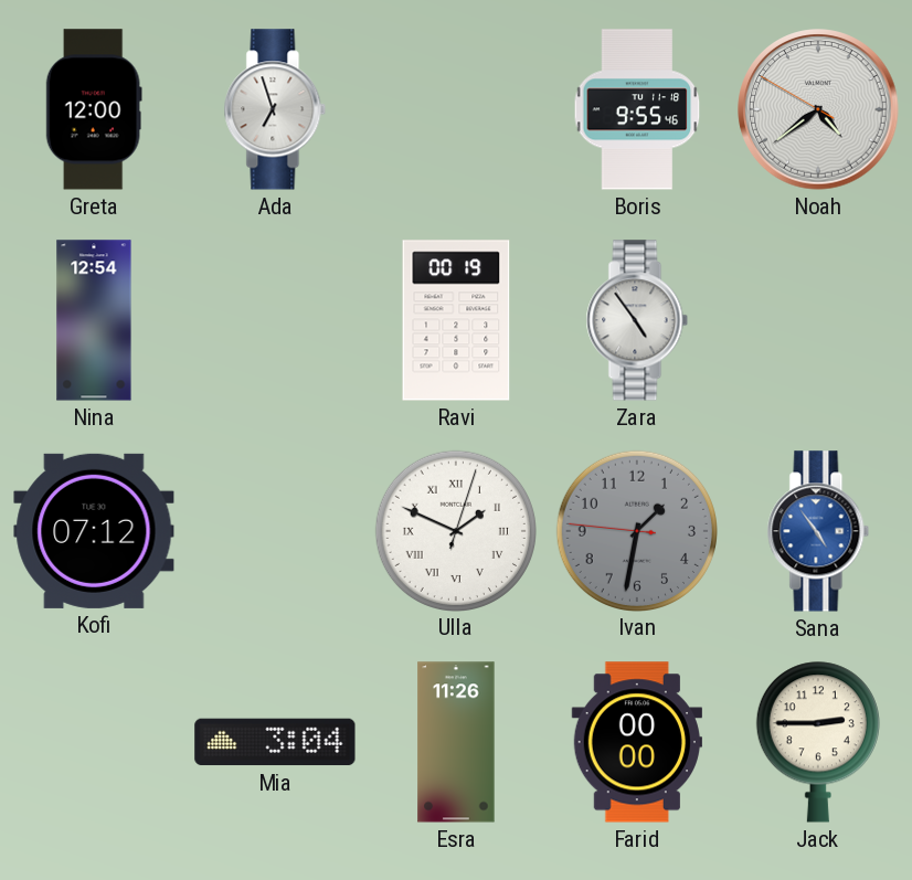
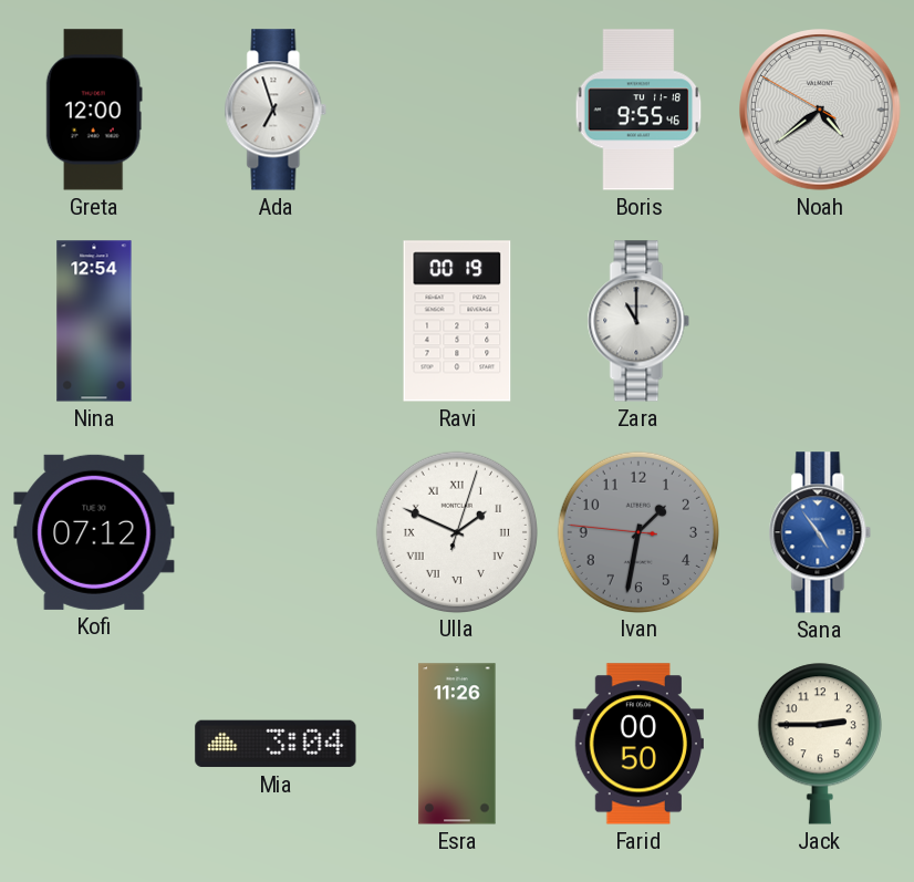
Zara: 4:54 -> 11:00 (638, 321)
Farid: 00:00 -> 00:50 (637, 744)
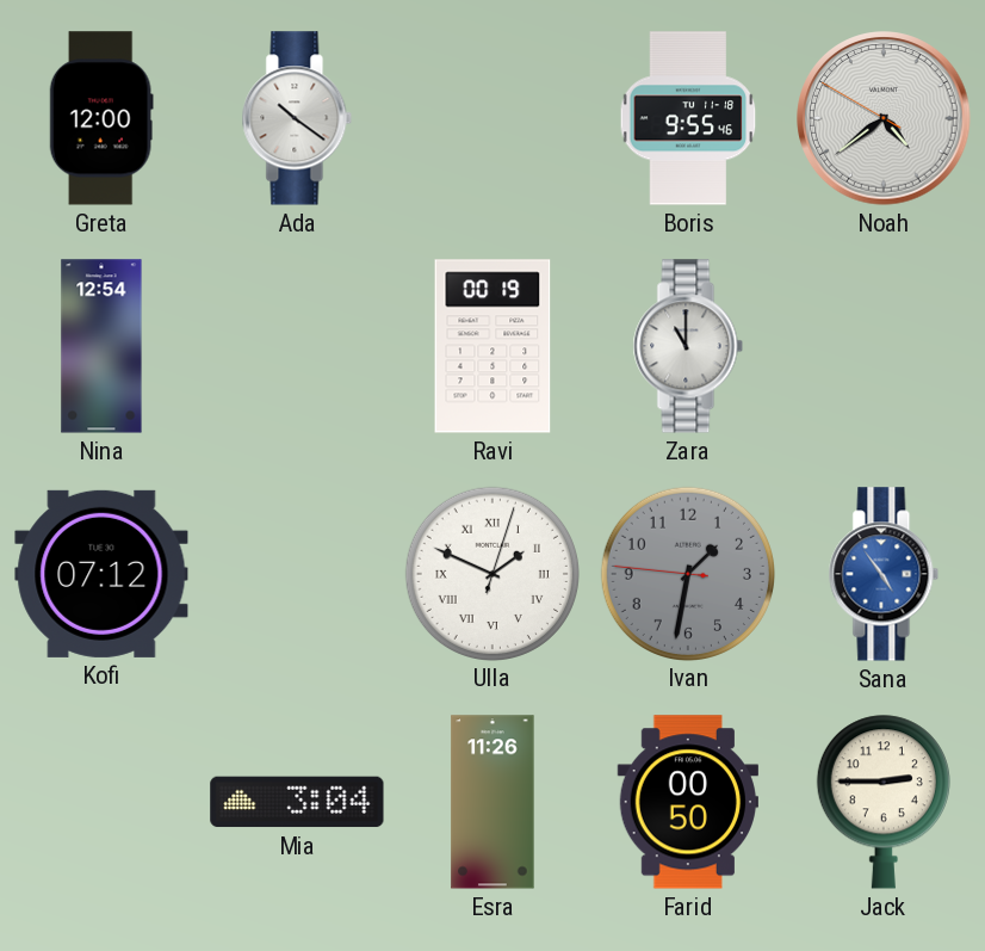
Ada: 6:57 -> 10:21 (297, 118)
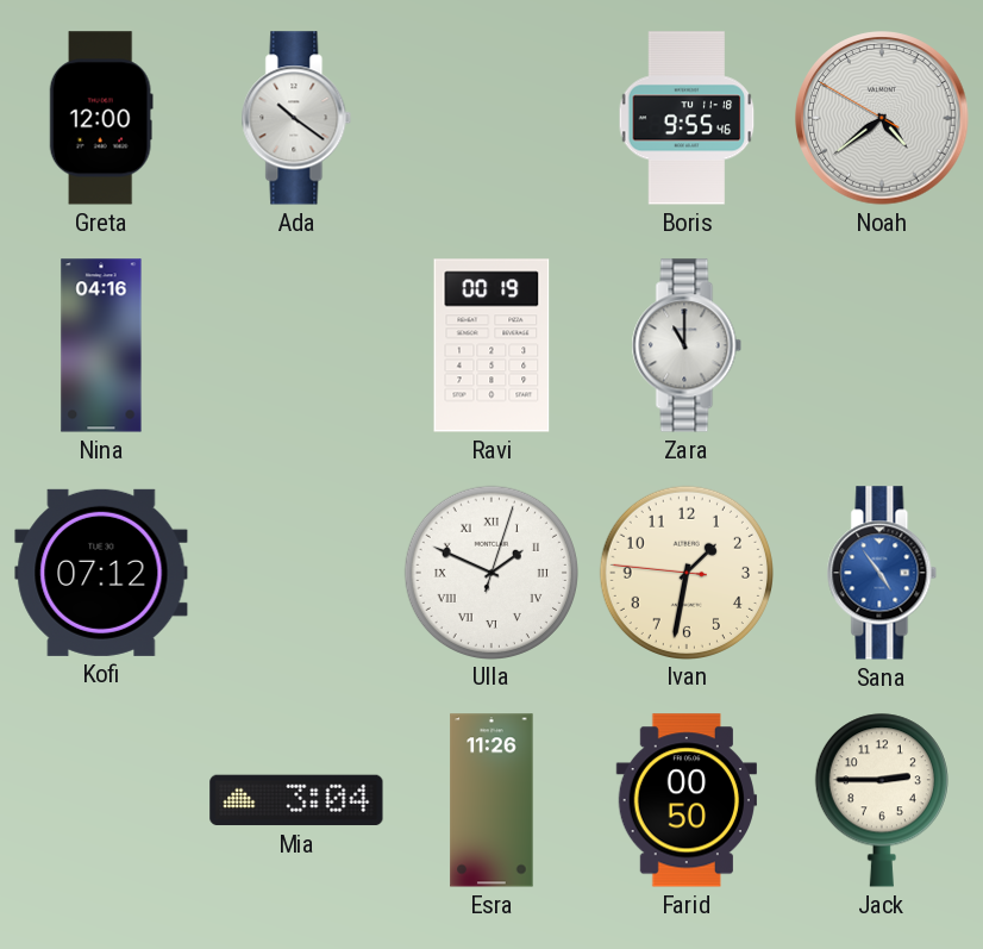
Nina: 12:54 -> 04:16 (101, 345)
Ivan dial: grey -> cream (685, 572)
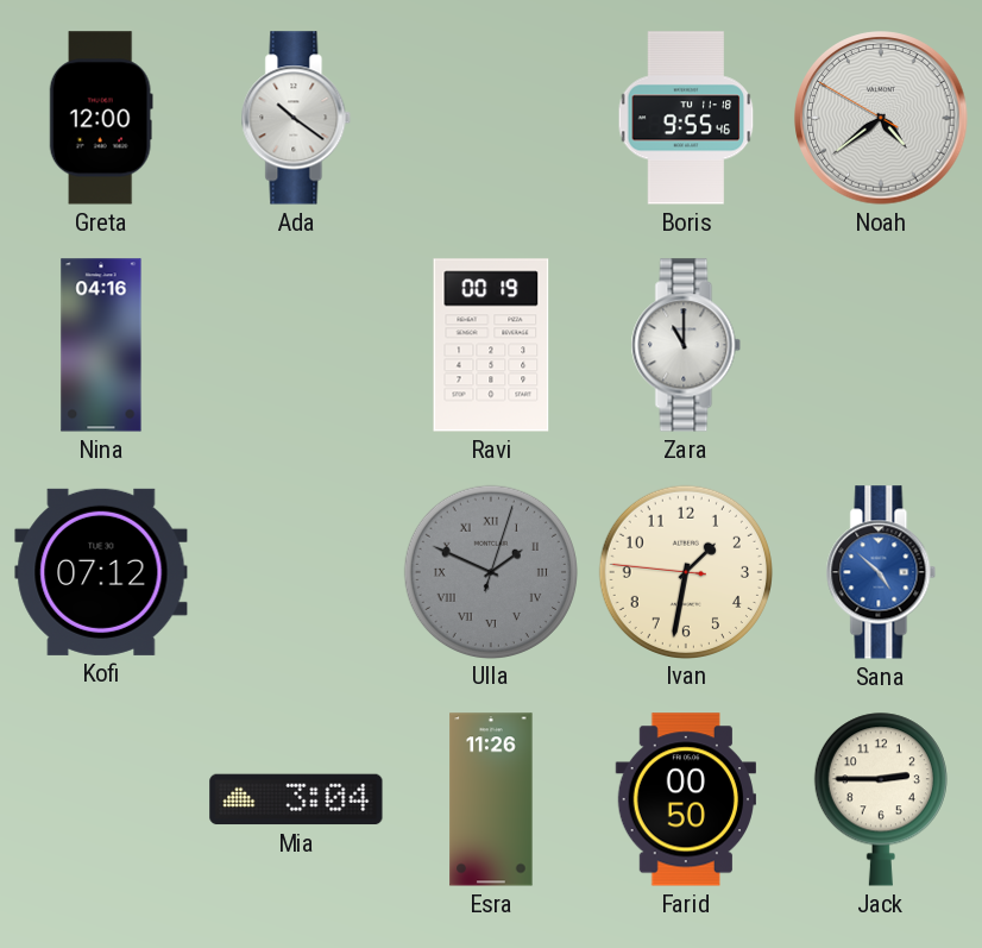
Ulla dial: white -> grey (490, 571)
Sana: 4:54 -> 4:52 (881, 572)
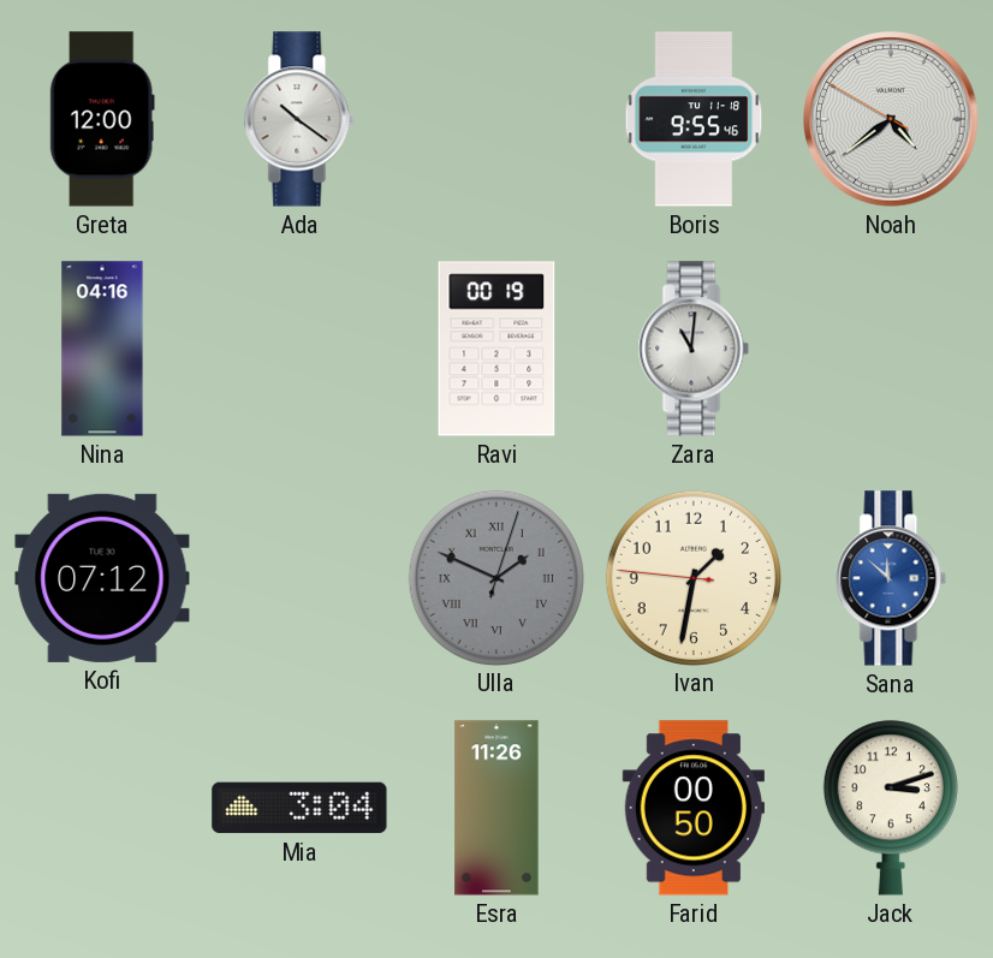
Zara: 11:00 -> 11:01 (694, 349)
Sana: 4:52 -> 11:52 (891, 578)
Jack: 2:45 -> 3:12 (891, 808)
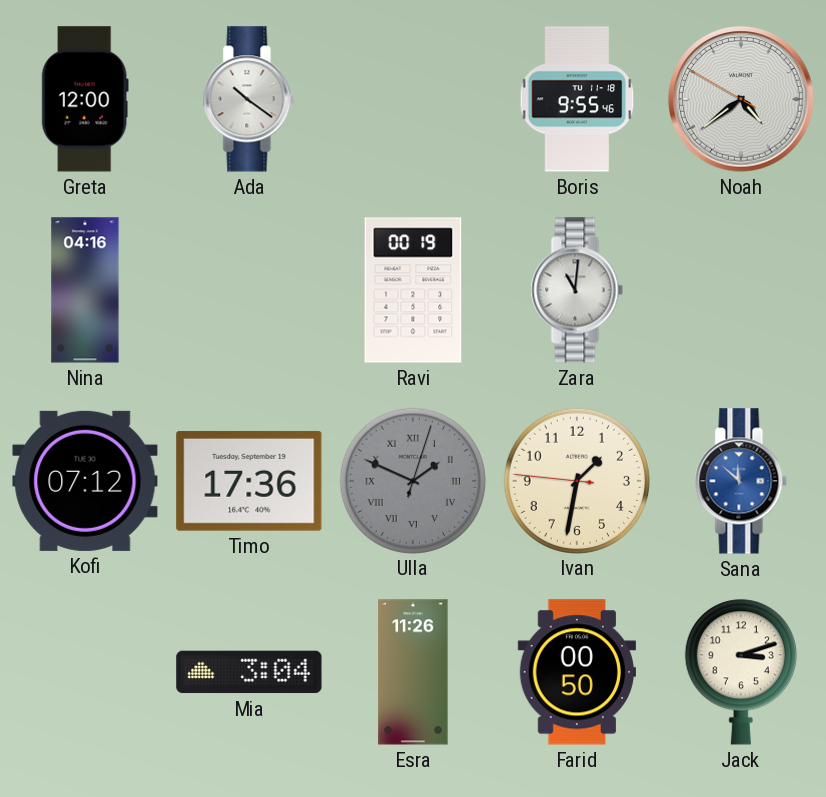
Timo: none -> 17:36 (249, 481)
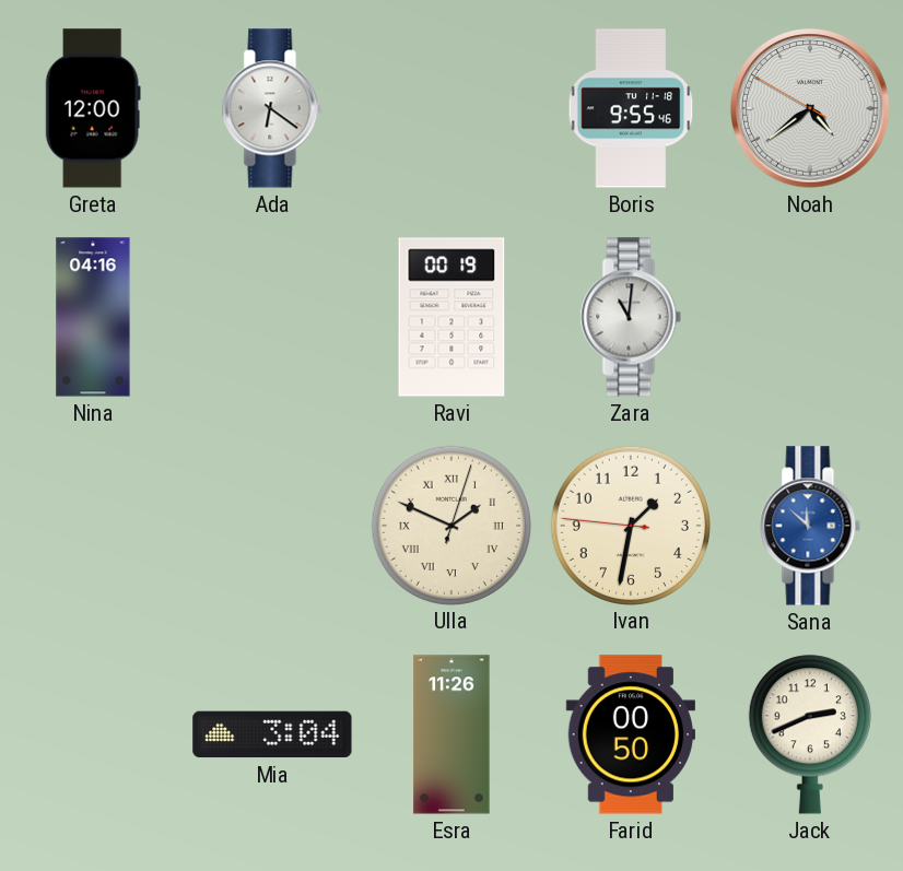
Ada: 10:21 -> 6:21 (272, 108)
Kofi: 07:12 -> none (85, 481)
Timo: 17:36 -> none (249, 481)
Ulla dial: grey -> cream (450, 525)
Jack: 3:12 -> 2:41 (810, 734)
